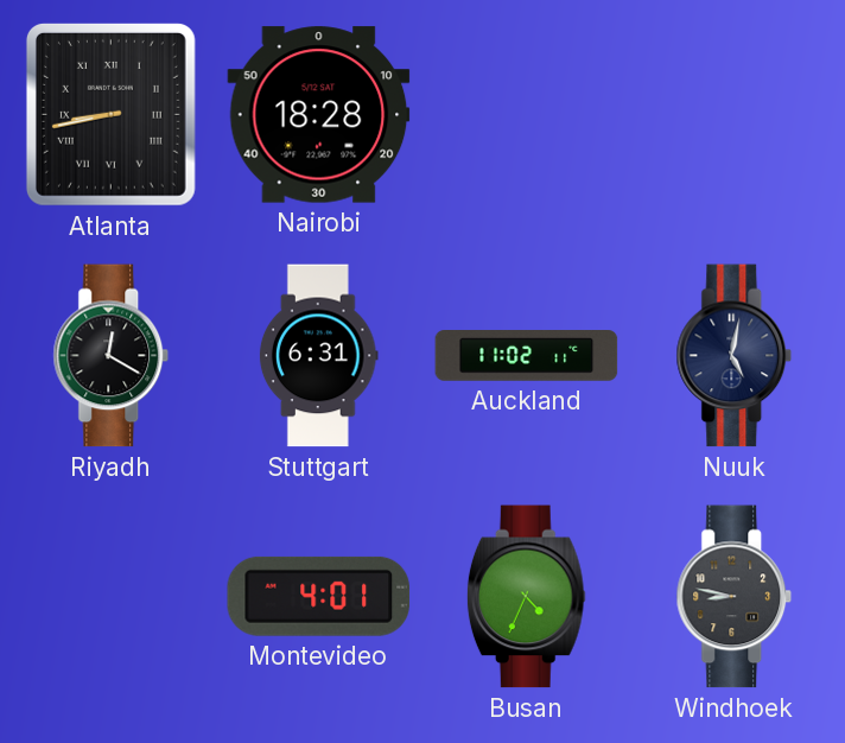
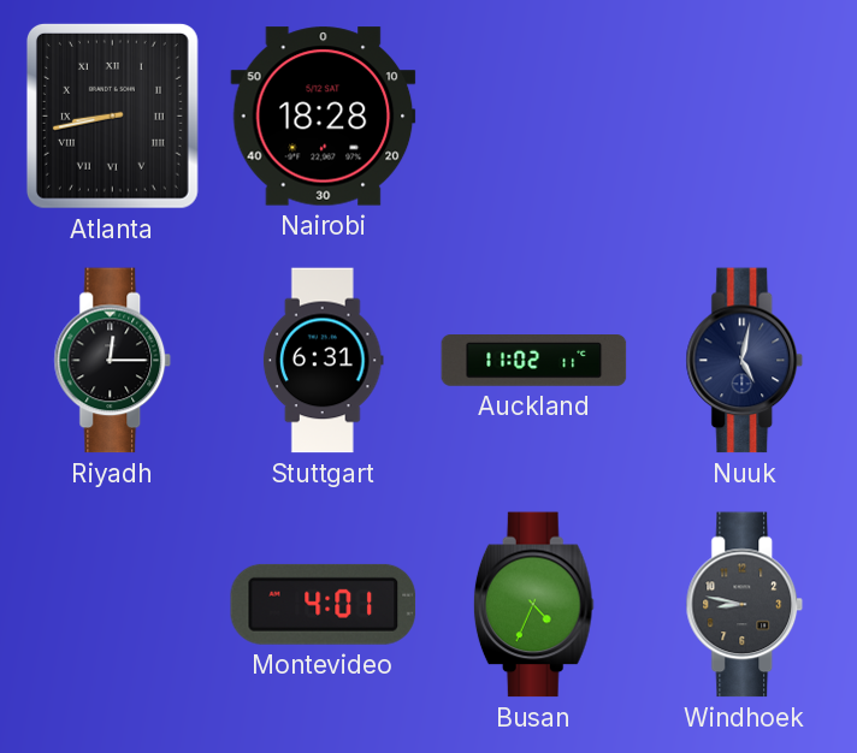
Riyadh: 12:20 -> 12:15 (113, 361)
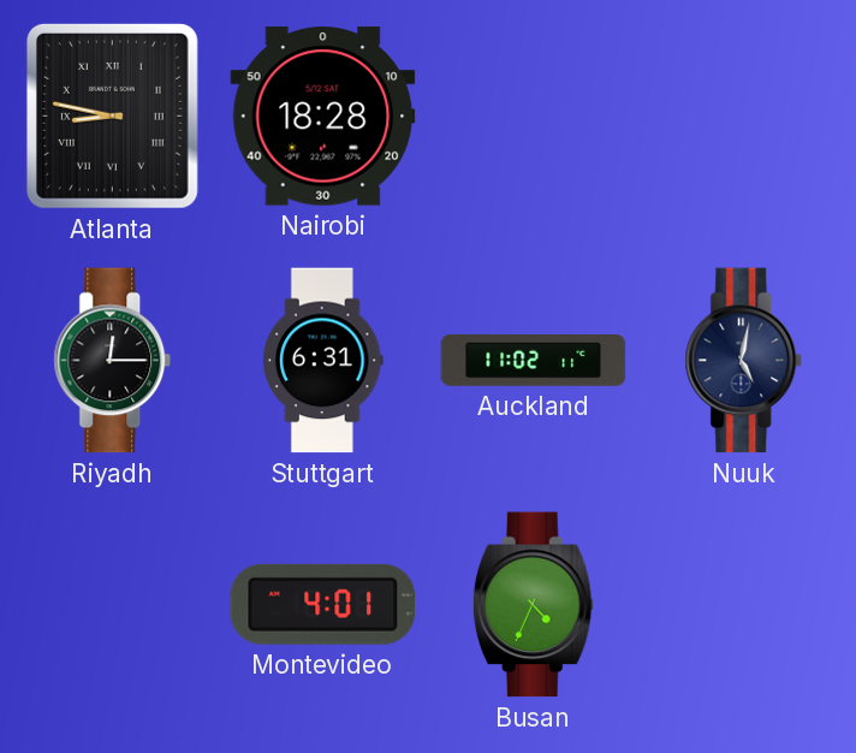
Atlanta: 8:43 -> 8:47 (112, 115)
Windhoek: 8:47 -> none (745, 605)
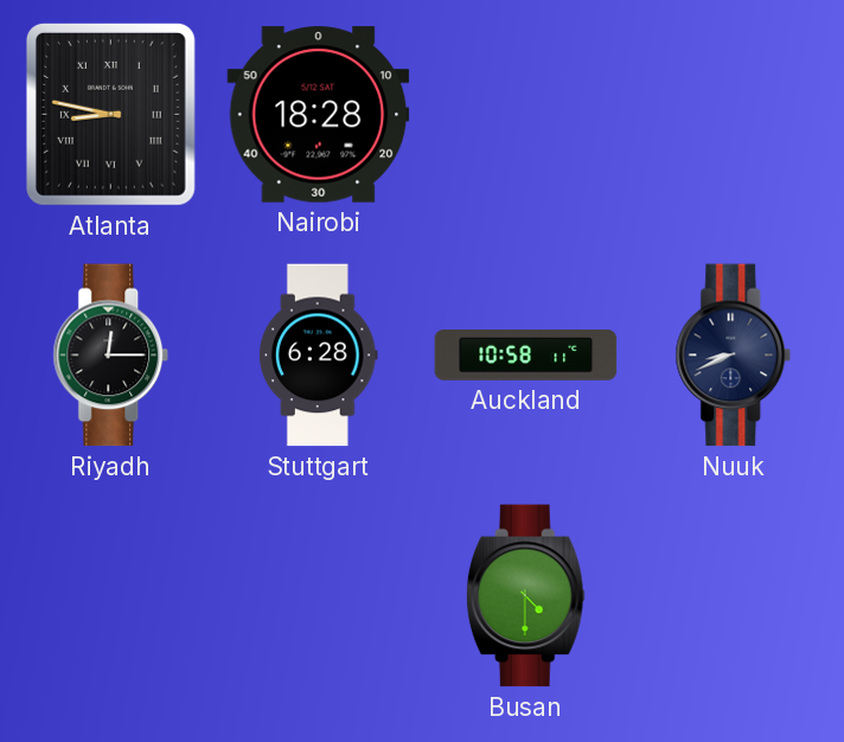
Stuttgart: 6:31 -> 6:28 (318, 356)
Auckland: 11:02 -> 10:58 (526, 356)
Nuuk: 5:02 -> 8:41 (734, 356)
Montevideo: 4:01 -> none (323, 604)
Busan: 4:34 -> 4:30 (525, 596)
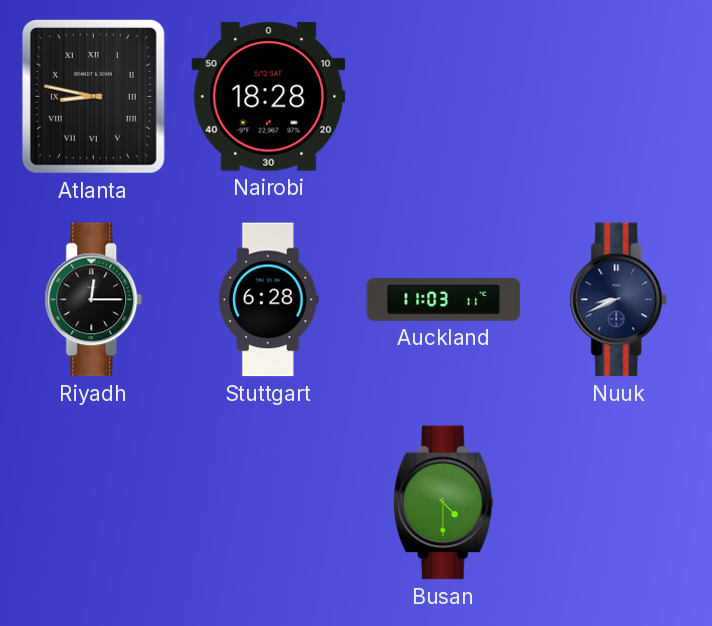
Auckland: 10:58 -> 11:03 (444, 300)
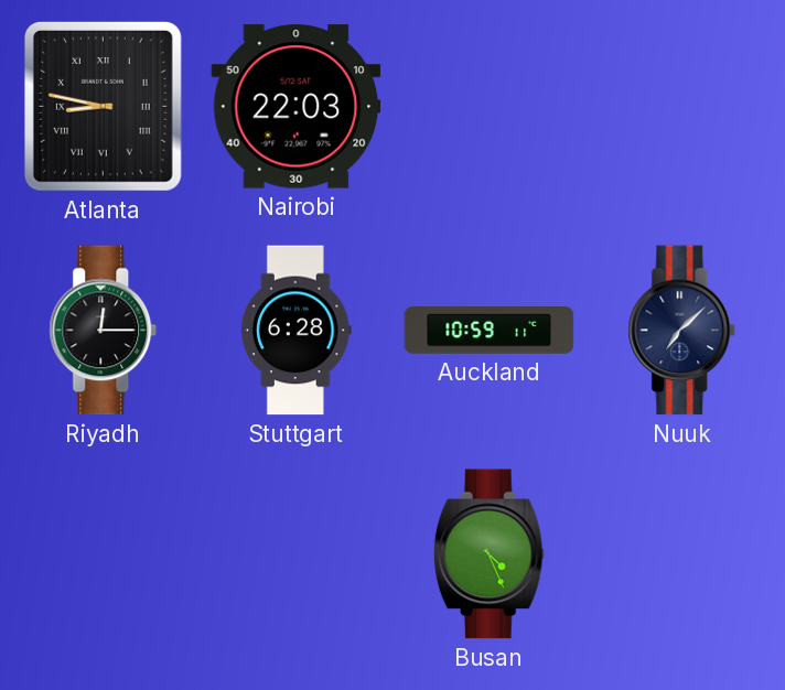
Nairobi: 18:28 -> 22:03 (297, 107)
Auckland: 11:03 -> 10:59 (490, 331)
Nuuk: 8:41 -> 7:08 (682, 331)
Busan: 4:30 -> 4:26 (488, 554)
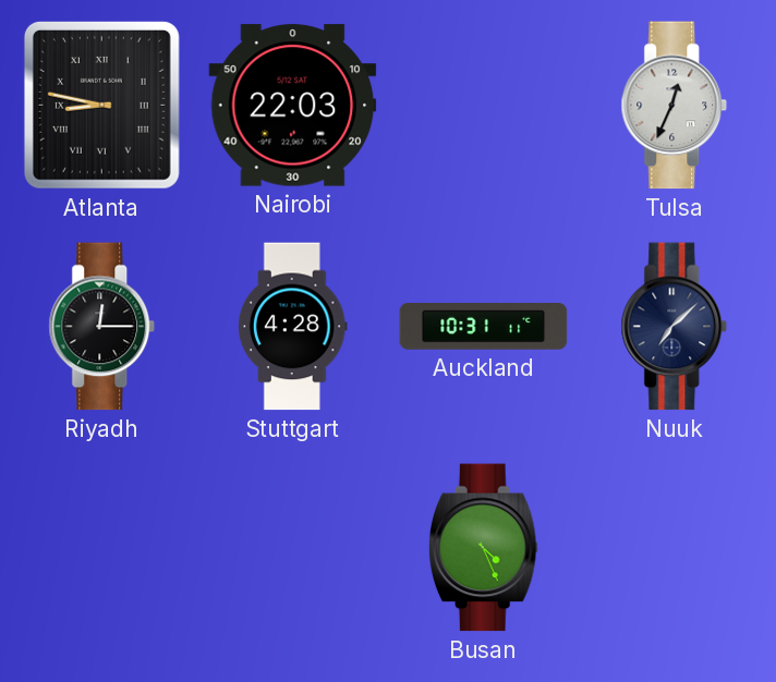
Tulsa: none -> 12:34 (675, 106)
Stuttgart: 6:28 -> 4:28 (292, 327)
Auckland: 10:59 -> 10:31 (484, 327)
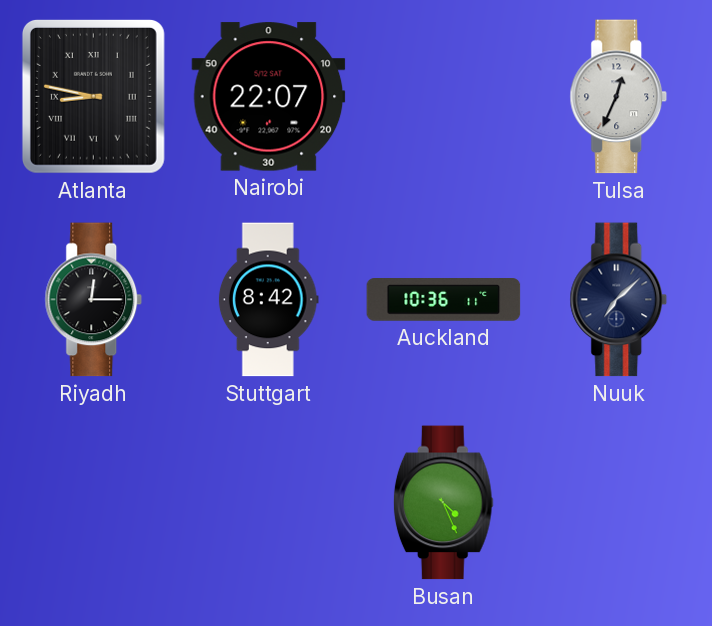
Nairobi: 22:03 -> 22:07 (269, 97)
Stuttgart: 4:28 -> 8:42 (268, 300)
Auckland: 10:31 -> 10:36 (444, 300)
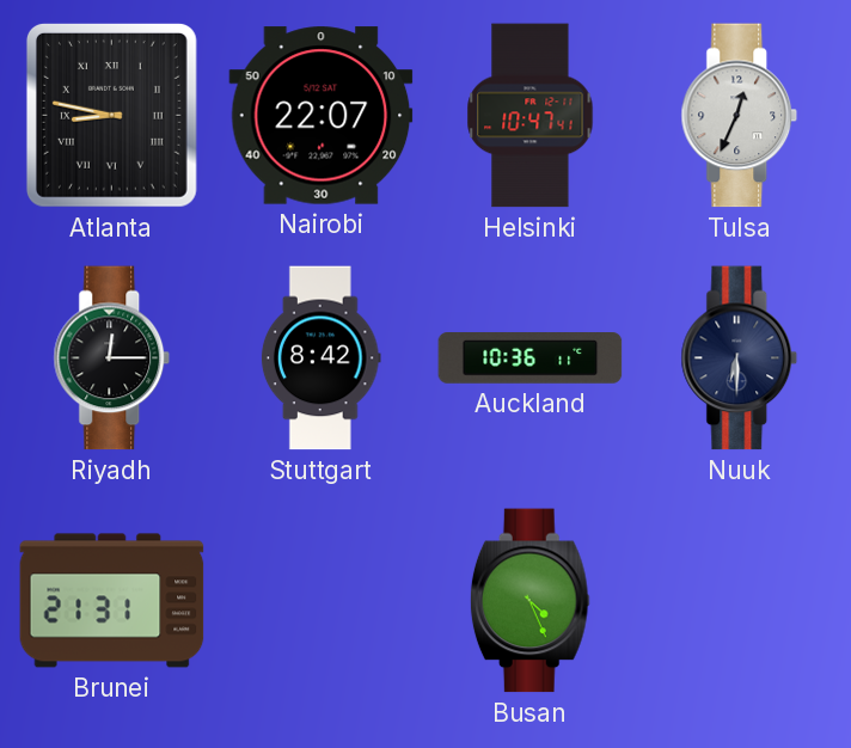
Helsinki: none -> 10:47 (531, 116)
Nuuk: 7:08 -> 6:30 (740, 358)
Brunei: none -> 21:31 (112, 601)
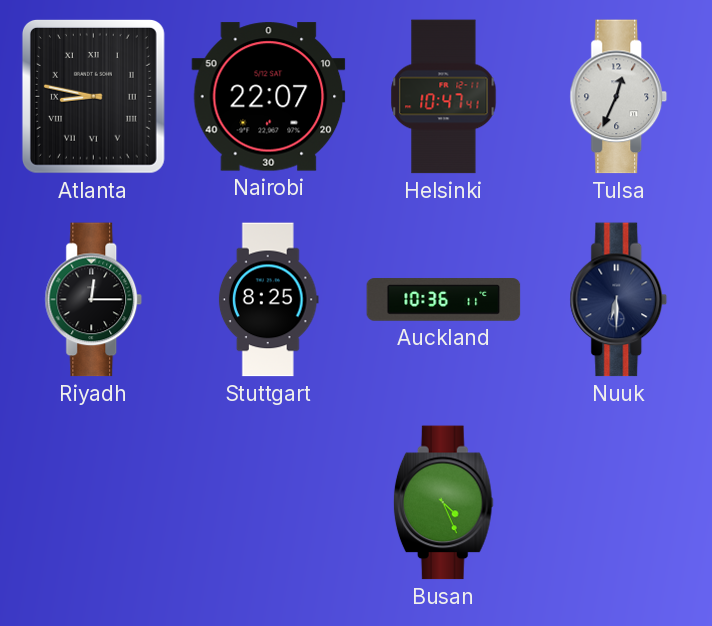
Stuttgart: 8:42 -> 8:25 (268, 300)
Brunei: 21:31 -> none (112, 601)
